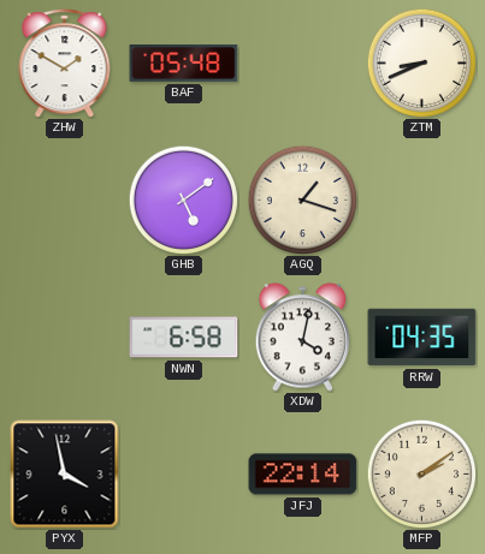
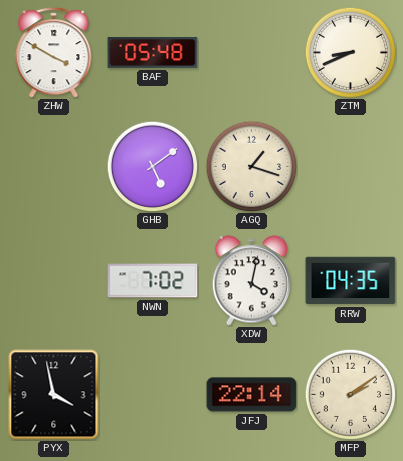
ZHW: 1:50 -> 3:50 (54, 53)
NWN: 6:58 -> 7:02 (153, 281)
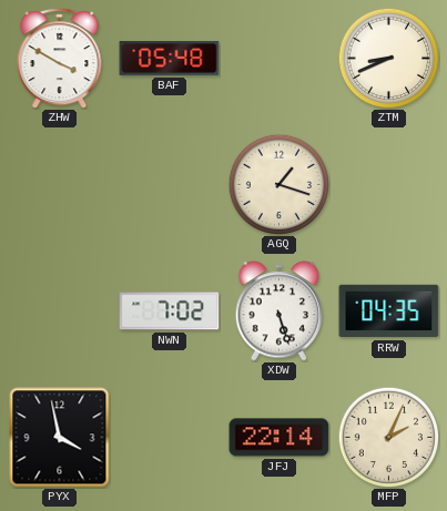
GHB: 5:09 -> none (152, 166)
XDW: 4:02 -> 5:27 (280, 311)
MFP: 2:09 -> 2:04 (388, 437)
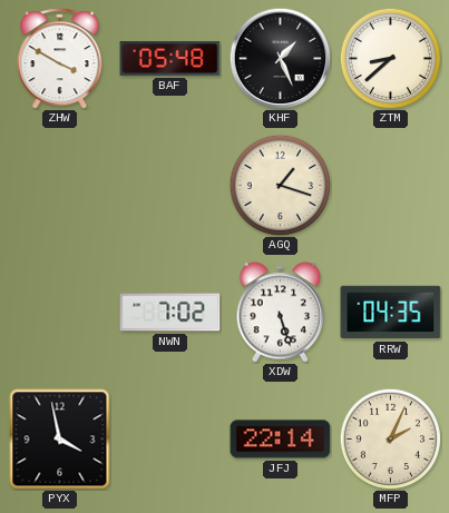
KHF: none -> 1:26 (280, 58)
ZTM: 8:41 -> 8:38 (390, 58)
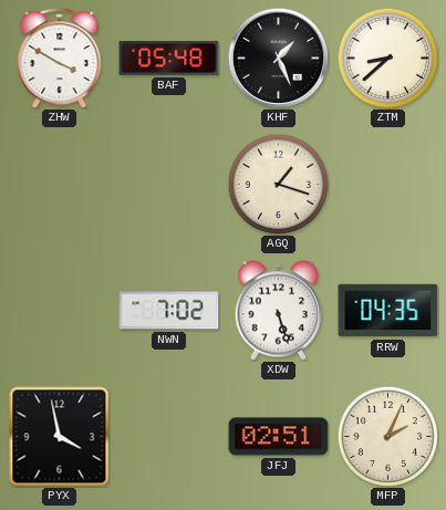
JFJ: 22:14 -> 02:51 (279, 437)
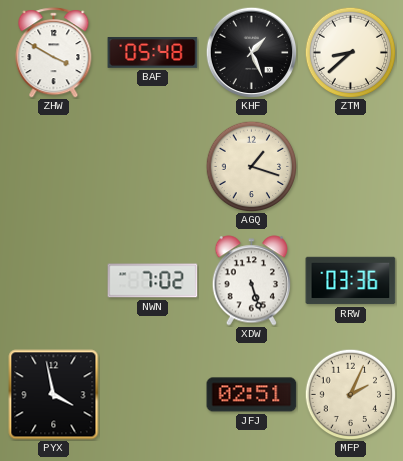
RRW: 04:35 -> 03:36 (351, 281)
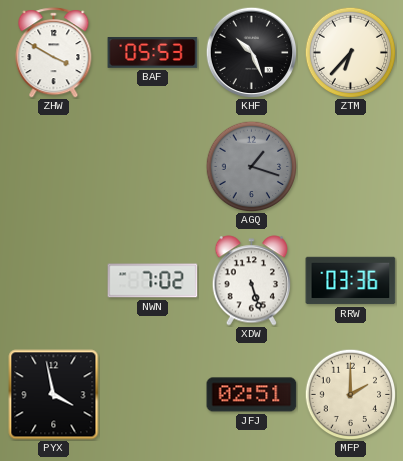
BAF: 05:48 -> 05:53 (153, 53)
KHF: 1:26 -> 10:26 (251, 52)
ZTM: 8:38 -> 6:37 (350, 52)
AGQ dial: cream -> grey (251, 166)
MFP: 2:04 -> 2:00 (350, 394)
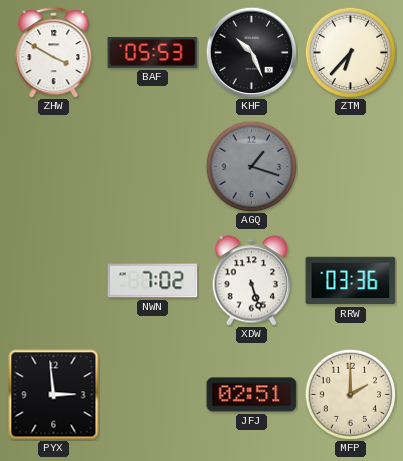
PYX: 3:58 -> 2:59 (54, 395)
